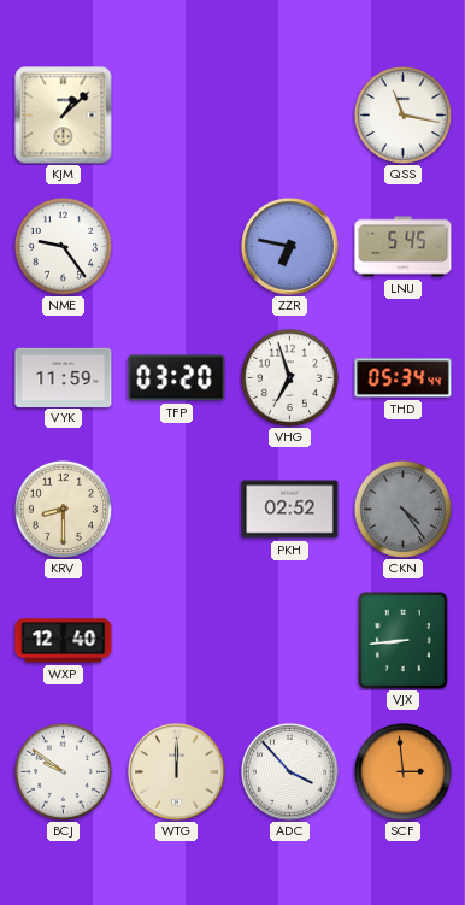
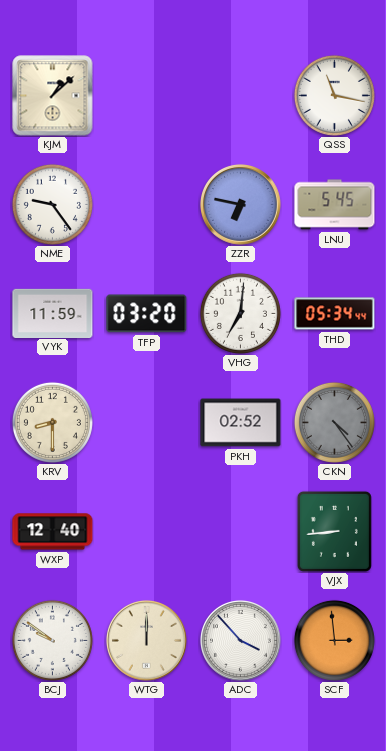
VHG: 6:57 -> 7:01 (240, 313)
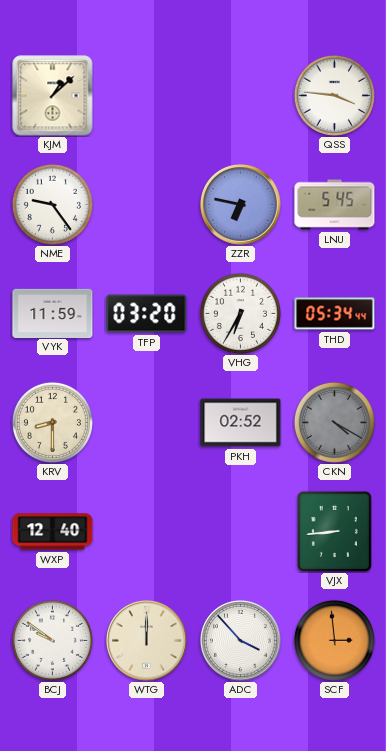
QSS: 11:17 -> 3:46 (334, 95)
VHG: 7:01 -> 6:35 (240, 313)
CKN: 4:24 -> 4:20 (334, 422)
